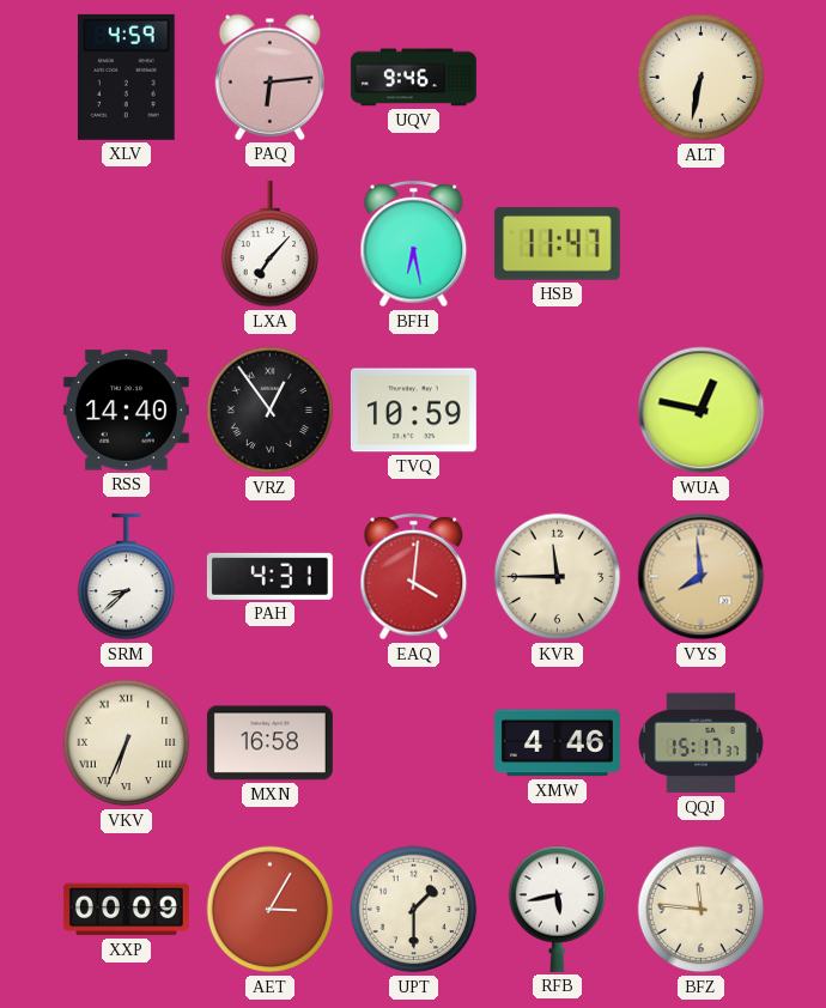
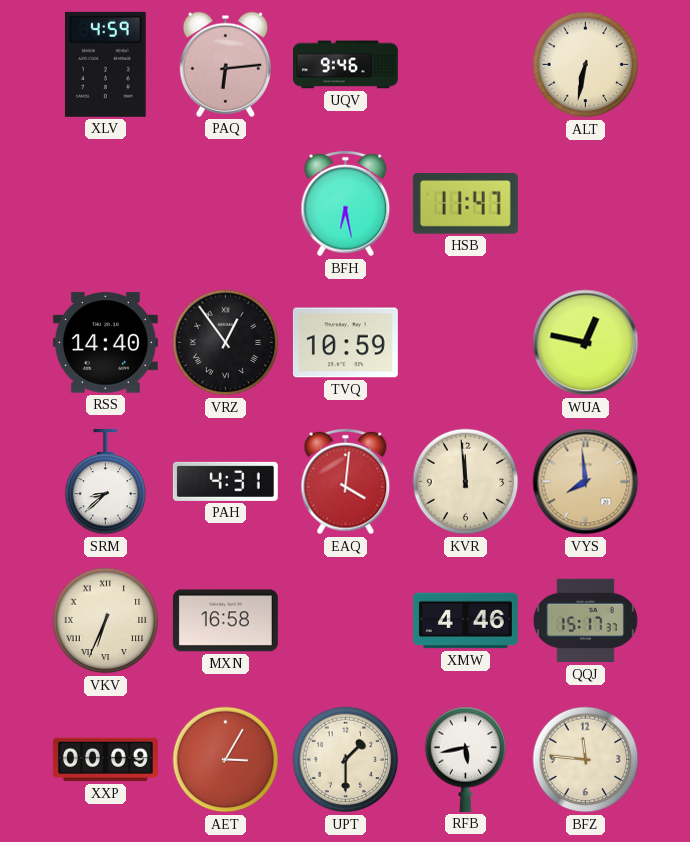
LXA: 7:07 -> none (271, 244)
KVR: 11:45 -> 11:59 (466, 482)
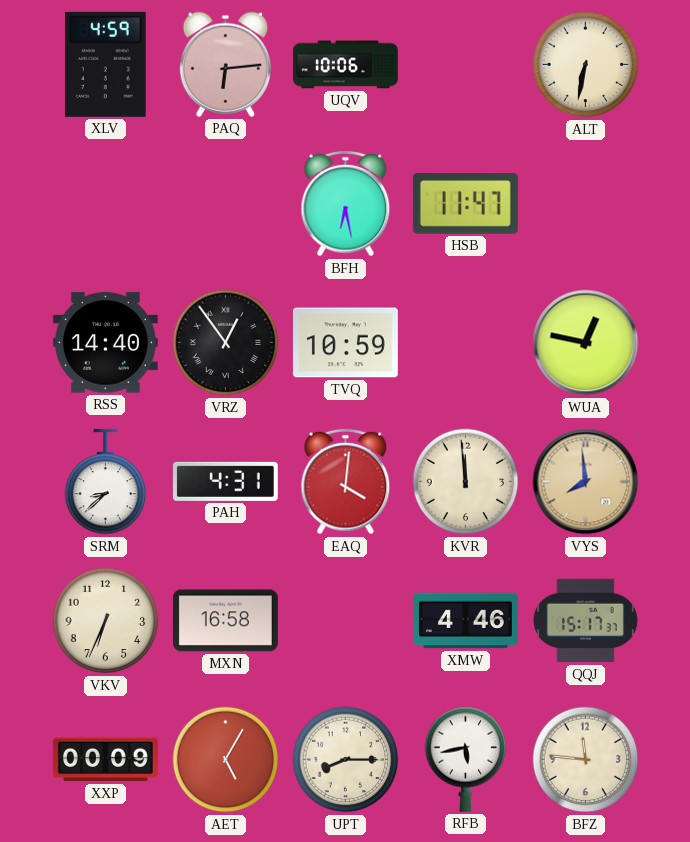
UQV: 9:46 -> 10:06 (345, 65)
VKV numerals: Roman -> Arabic (106, 621)
AET: 3:05 -> 5:05 (226, 760)
UPT: 1:30 -> 8:15 (346, 760)
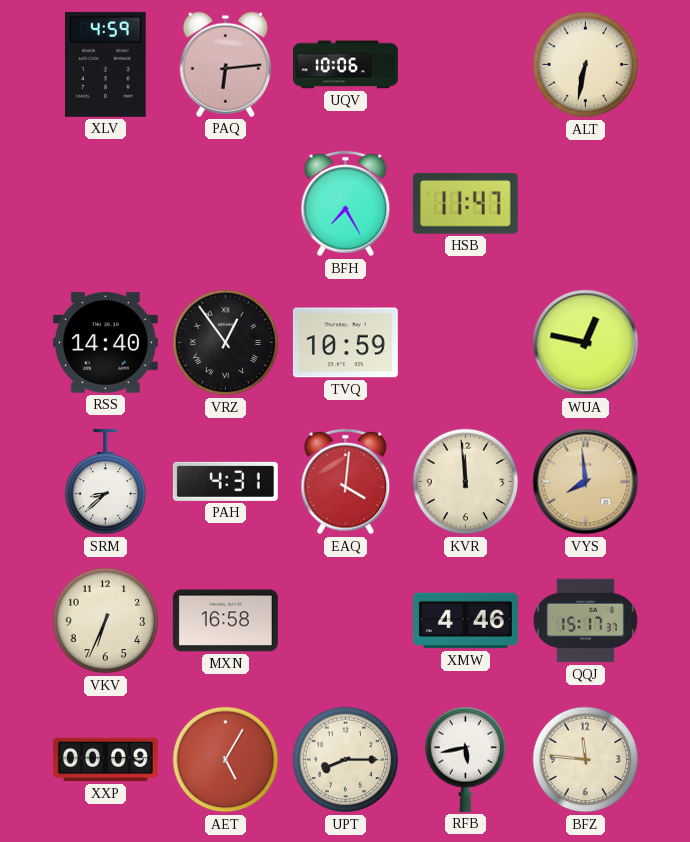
BFH: 6:28 -> 7:25 (346, 204)
